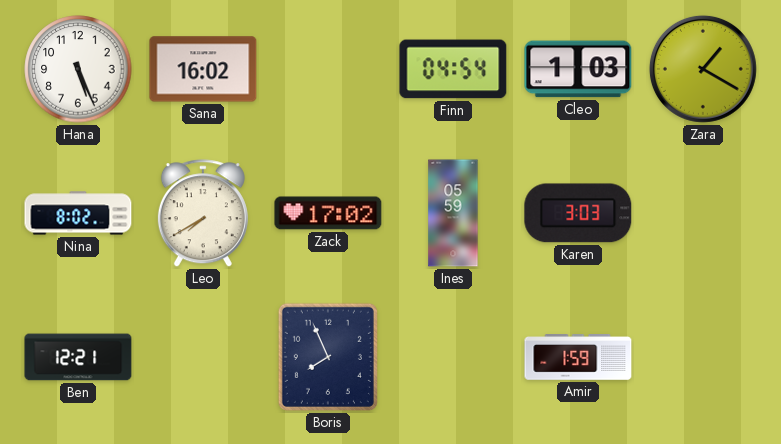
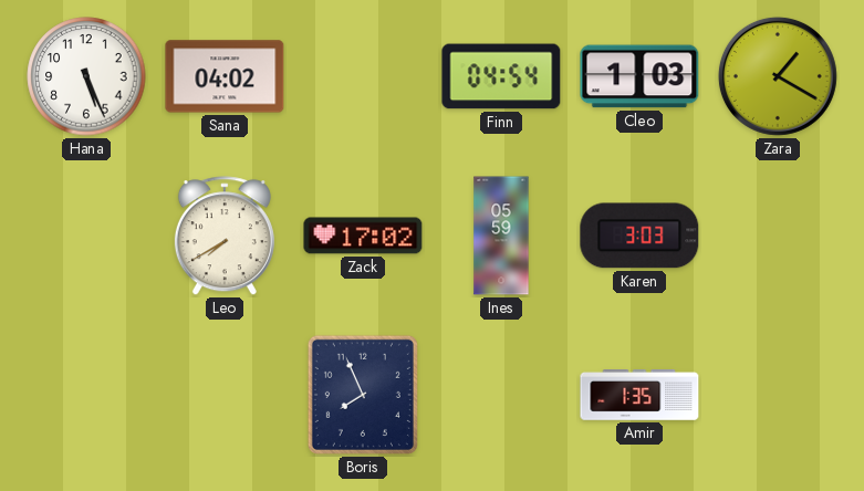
Sana: 16:02 -> 04:02 (225, 76)
Nina: 8:02 -> none (78, 213)
Ben: 12:21 -> none (78, 357)
Amir: 1:59 -> 1:35 (639, 395)
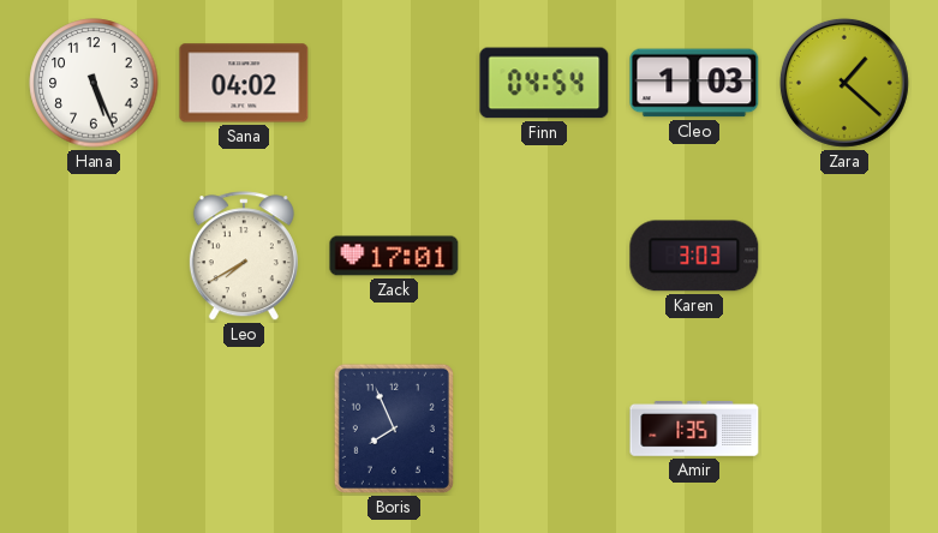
Zara: 1:20 -> 1:22 (844, 83)
Zack: 17:02 -> 17:01 (394, 256)
Ines: 05:59 -> none (501, 236)
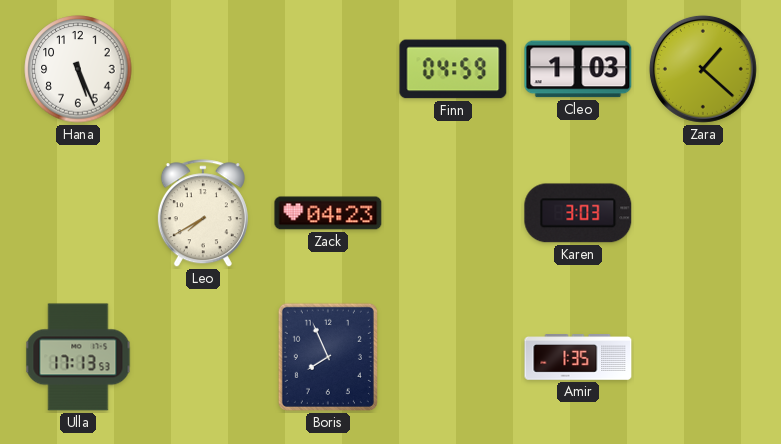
Sana: 04:02 -> none (244, 83)
Finn: 04:54 -> 04:59 (453, 69)
Zack: 17:01 -> 04:23 (328, 213)
Ulla: none -> 17:13 (78, 357)
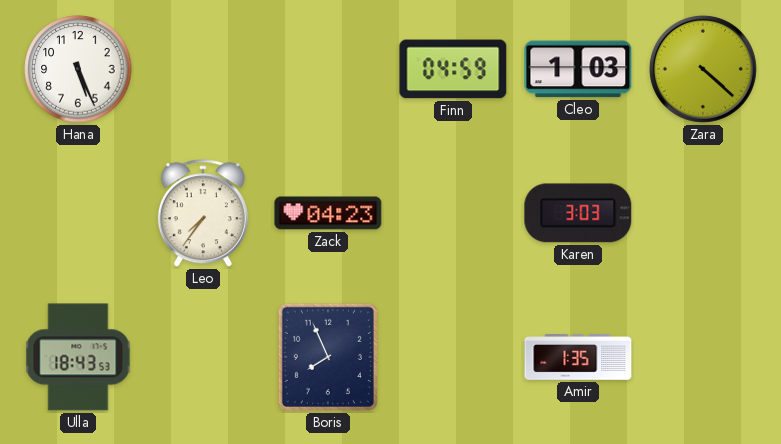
Zara: 1:22 -> 4:22 (703, 69)
Leo: 7:40 -> 7:36 (203, 214)
Ulla: 17:13 -> 18:43 (78, 357)
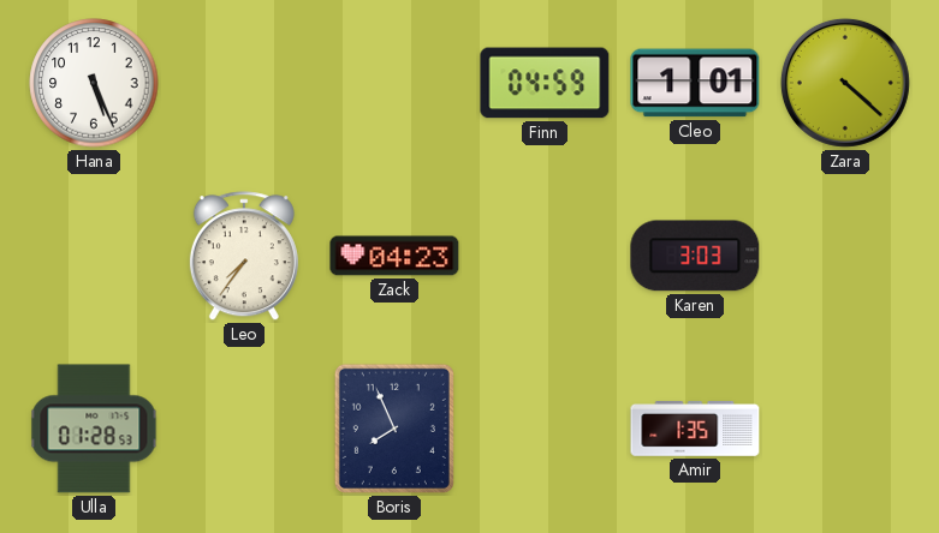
Cleo: 1:03 -> 1:01 (695, 83)
Ulla: 18:43 -> 01:28 (94, 429)
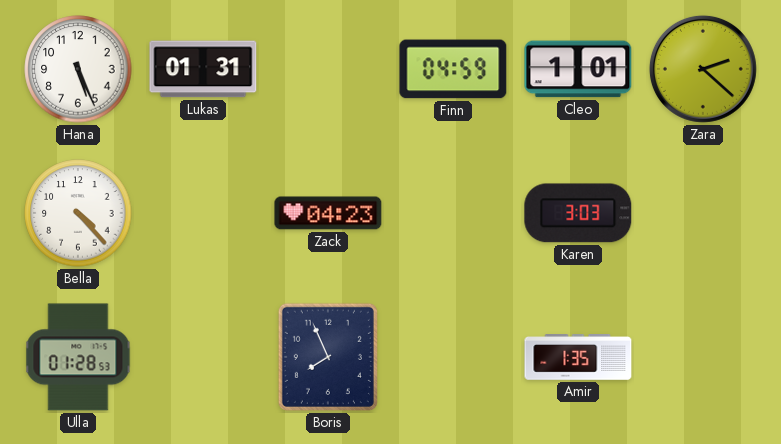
Lukas: none -> 01:31 (203, 69)
Zara: 4:22 -> 2:22 (703, 69)
Bella: none -> 4:23 (78, 213)
Leo: 7:36 -> none (244, 257)
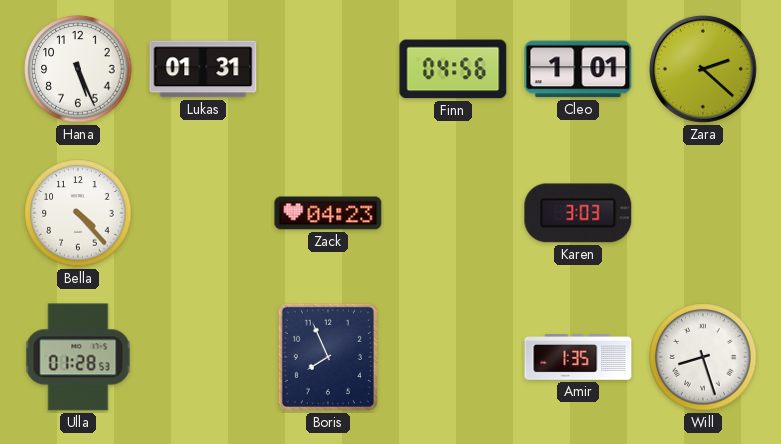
Finn: 04:59 -> 04:56 (453, 69)
Will: none -> 8:27 (703, 357)
